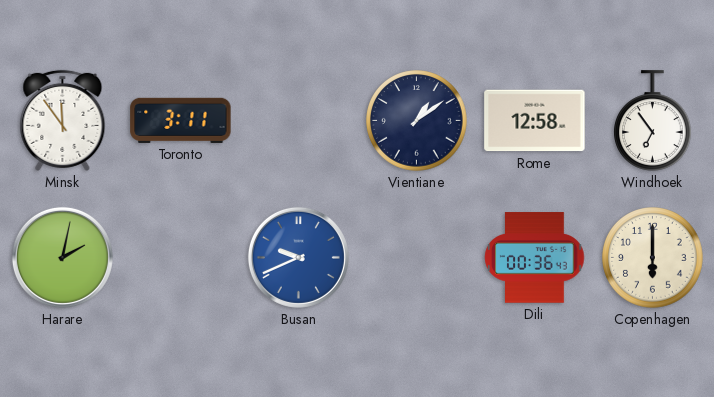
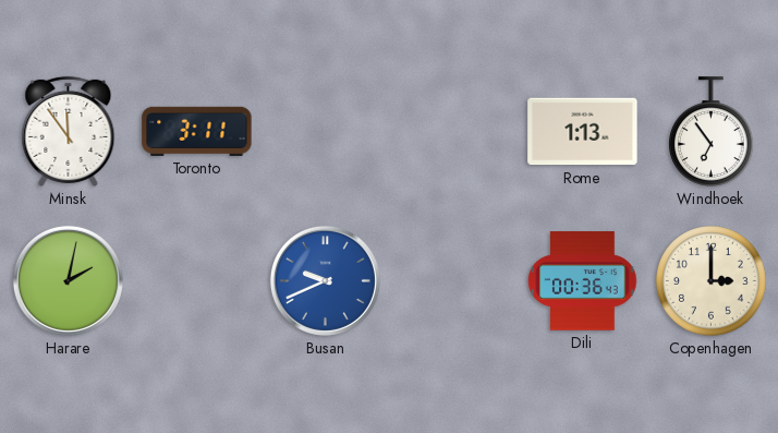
Vientiane: 1:09 -> none (417, 121)
Rome: 12:58 -> 1:13 (583, 132)
Copenhagen: 6:00 -> 3:00 (712, 281)
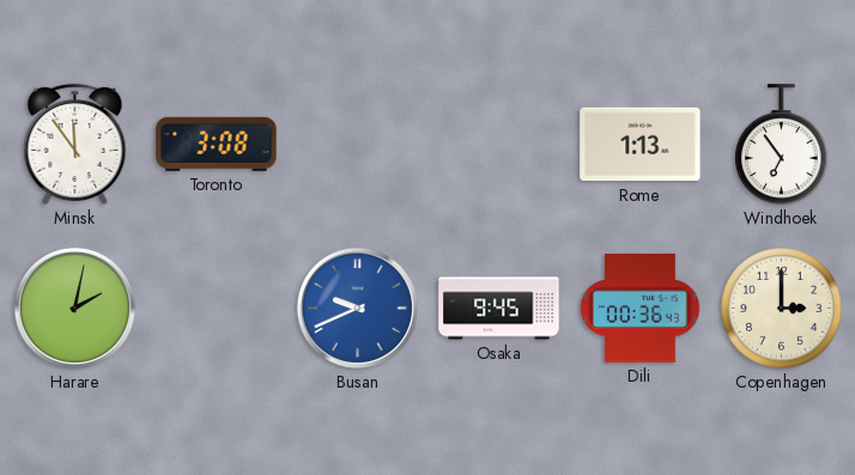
Toronto: 3:11 -> 3:08 (217, 144)
Osaka: none -> 9:45 (499, 309)
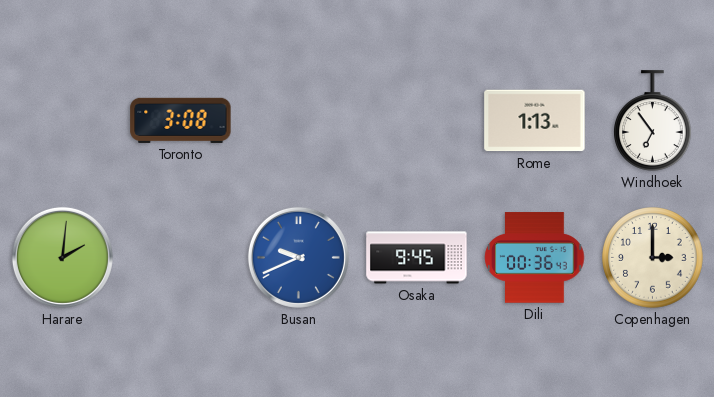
Minsk: 11:54 -> none (75, 144)
Harare: 2:02 -> 2:01 (62, 257)
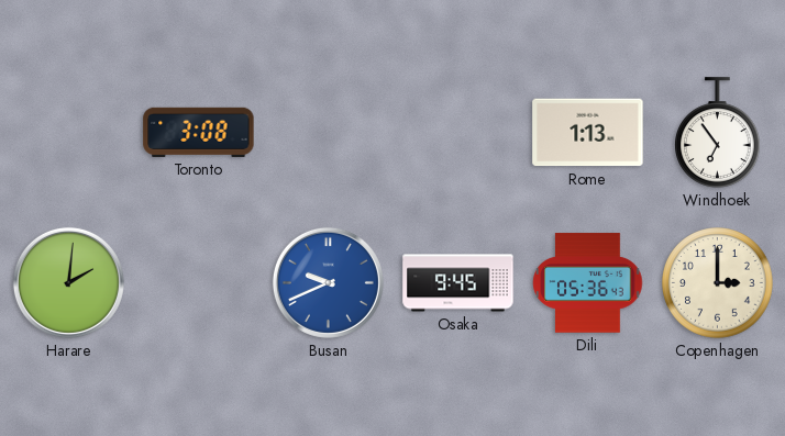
Dili: 00:36 -> 05:36 (588, 283)
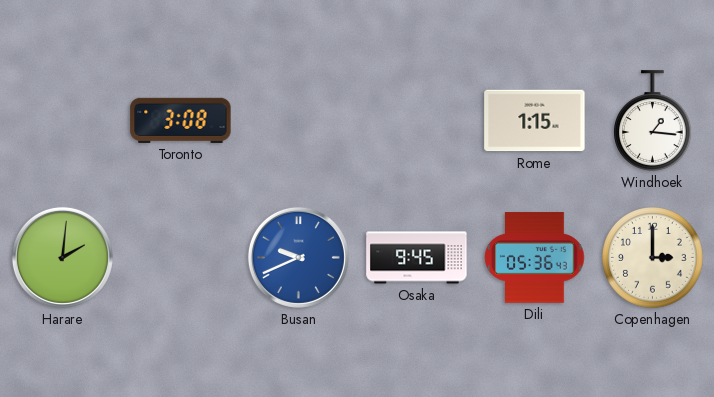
Rome: 1:13 -> 1:15 (535, 121)
Windhoek: 6:54 -> 1:16 (653, 121)
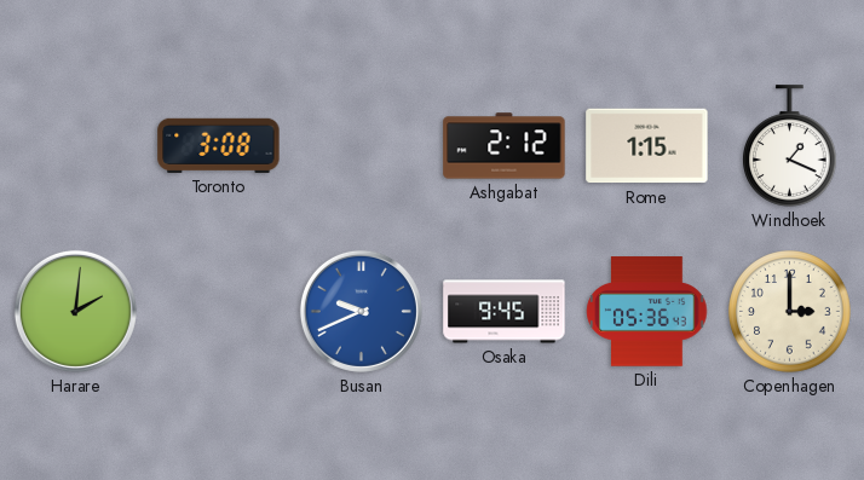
Ashgabat: none -> 2:12 (505, 146)
Windhoek: 1:16 -> 1:19 (790, 146)
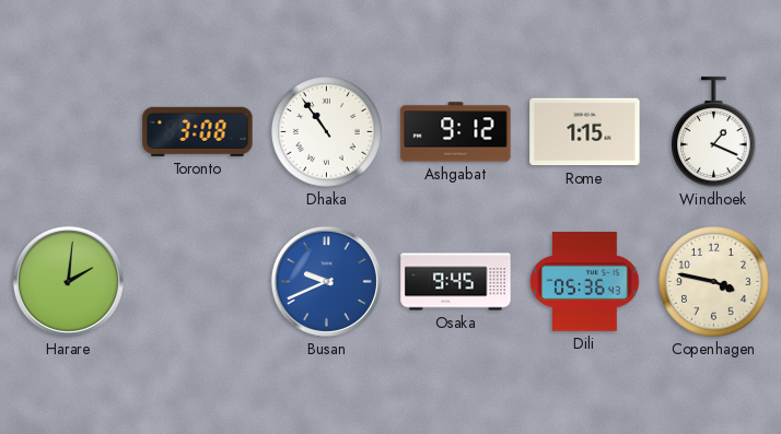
Dhaka: none -> 10:54 (327, 132)
Ashgabat: 2:12 -> 9:12 (456, 132)
Copenhagen: 3:00 -> 3:47 (714, 282)
